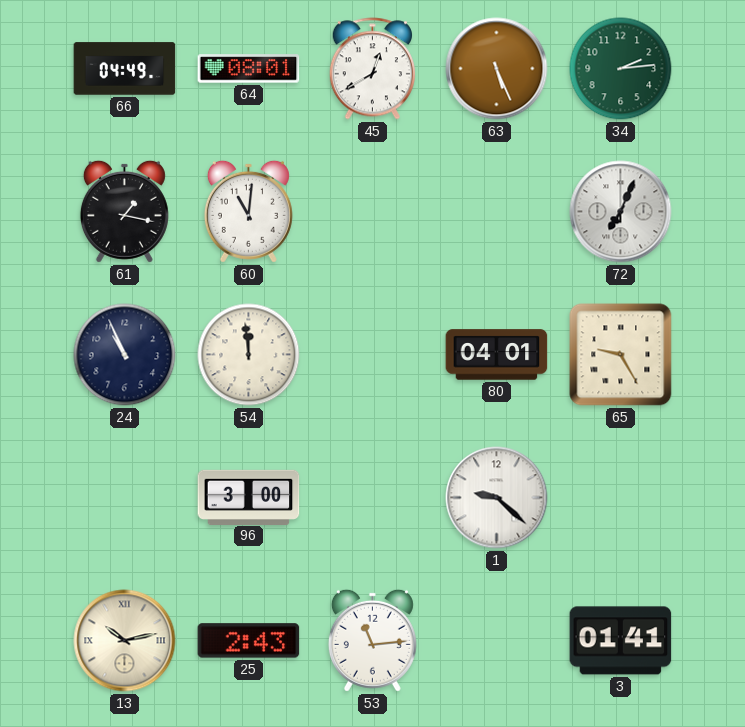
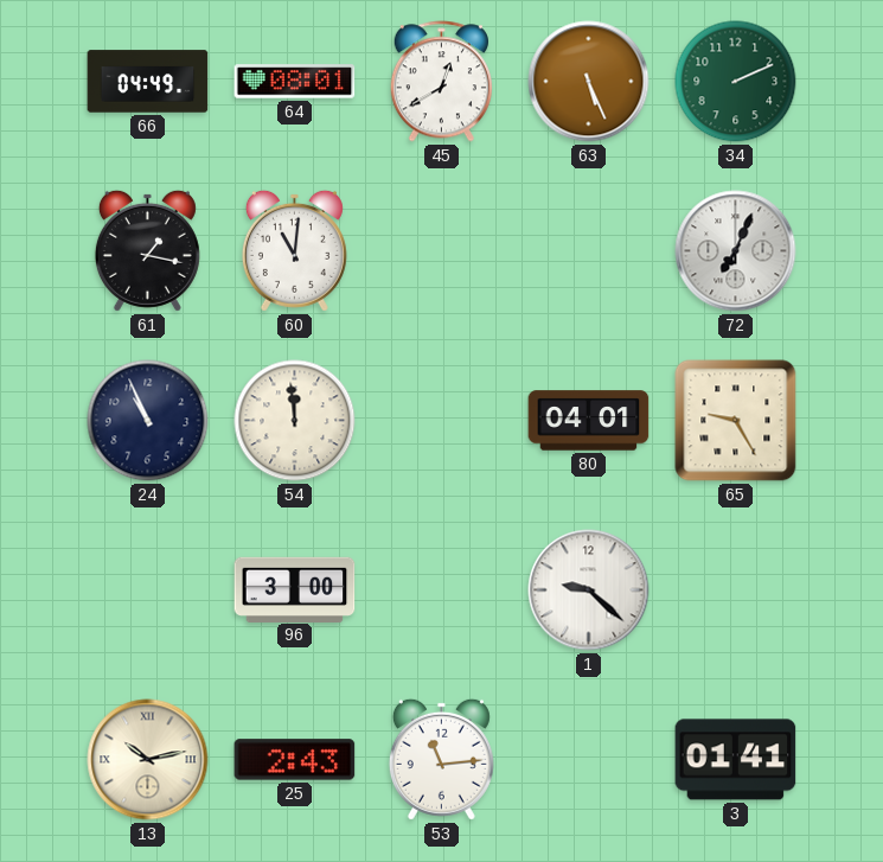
34: 2:14 -> 2:11 (736, 82)
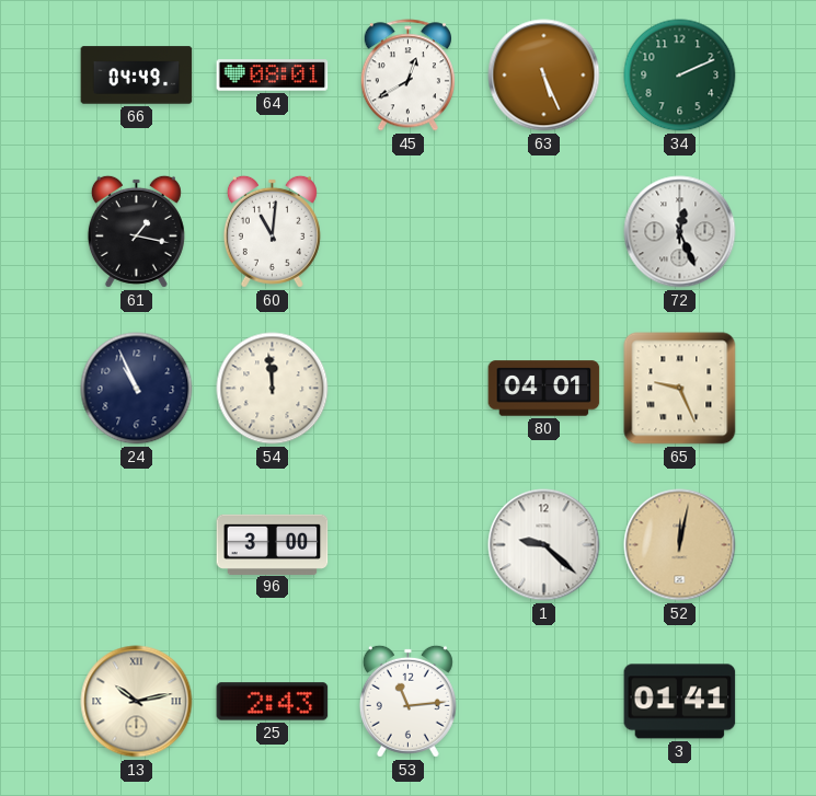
72: 7:04 -> 12:26 (680, 232)
65: 9:25 -> 9:26 (680, 389)
52: none -> 12:02 (680, 545)
